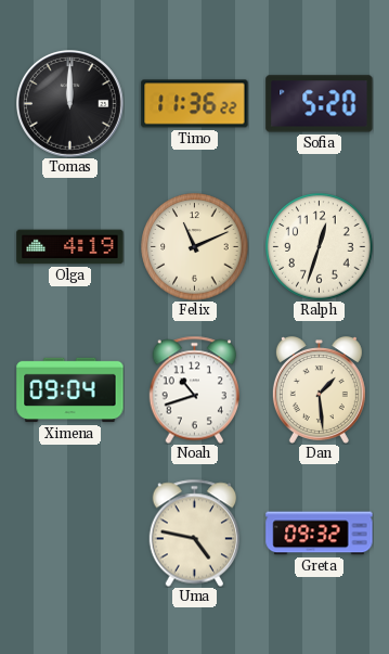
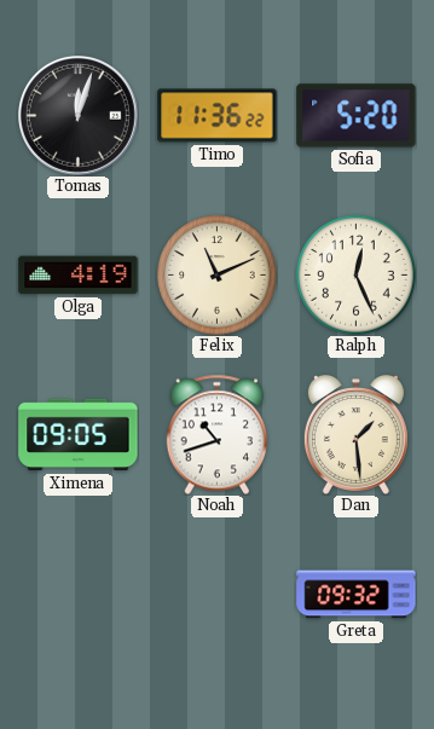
Tomas: 12:00 -> 12:03 (79, 116)
Ralph: 12:33 -> 12:26 (357, 276)
Ximena: 09:04 -> 09:05 (79, 435)
Uma: 4:47 -> none (195, 533)
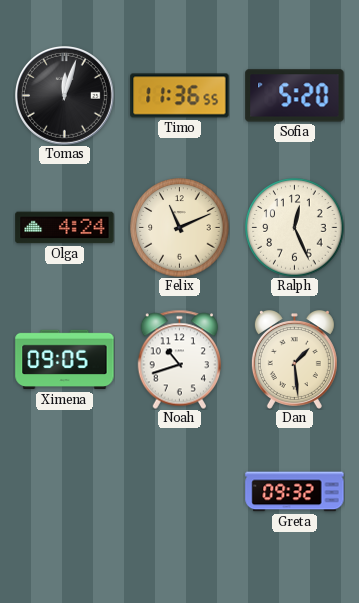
Timo: 11:36:22 -> 11:36:55 (180, 96)
Olga: 4:19 -> 4:24 (65, 228)
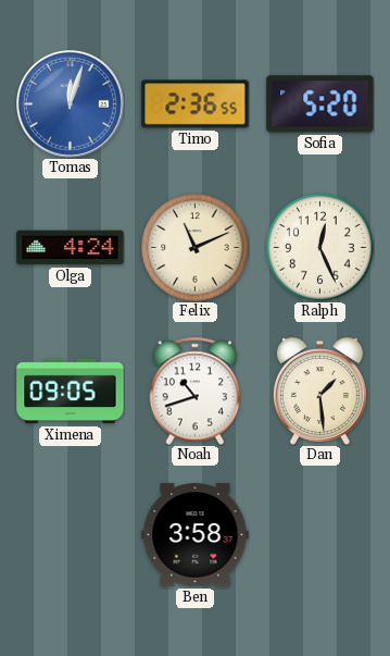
Tomas dial: black -> blue (71, 104)
Timo: 11:36 -> 2:36 (196, 104)
Ben: none -> 3:58 (196, 535)
Greta: 09:32 -> none (295, 492)
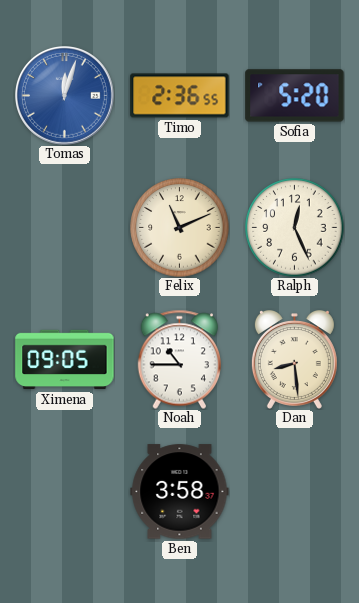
Olga: 4:24 -> none (71, 248)
Noah: 10:42 -> 10:45 (180, 359)
Dan: 1:29 -> 8:29 (294, 360)
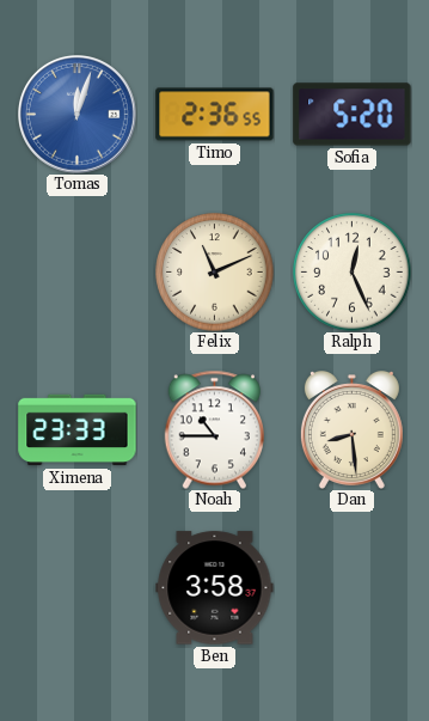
Ximena: 09:05 -> 23:33 (78, 430)
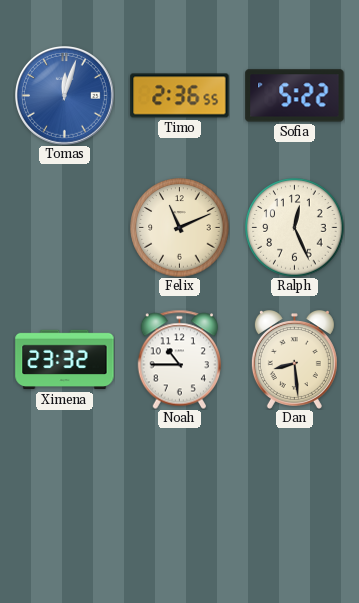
Sofia: 5:20 -> 5:22 (295, 96)
Ximena: 23:33 -> 23:32 (65, 360)
Ben: 3:58 -> none (215, 588)
